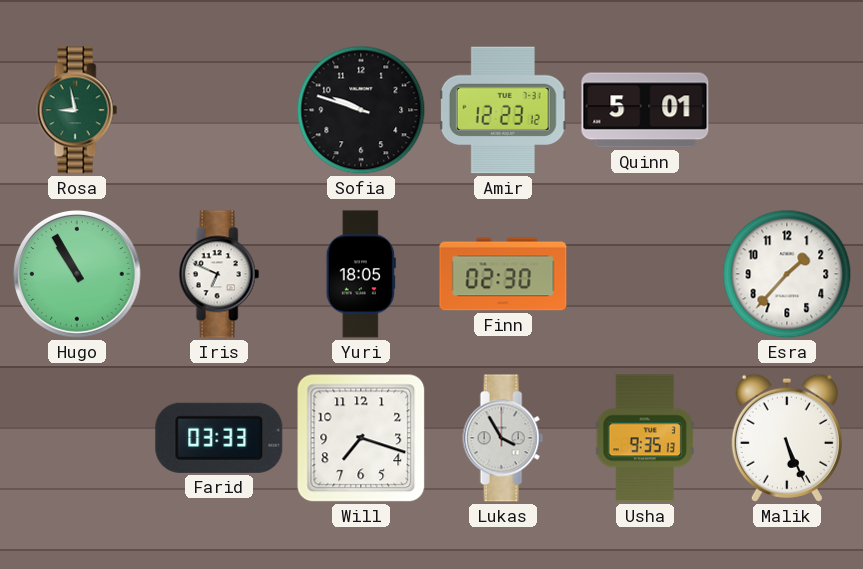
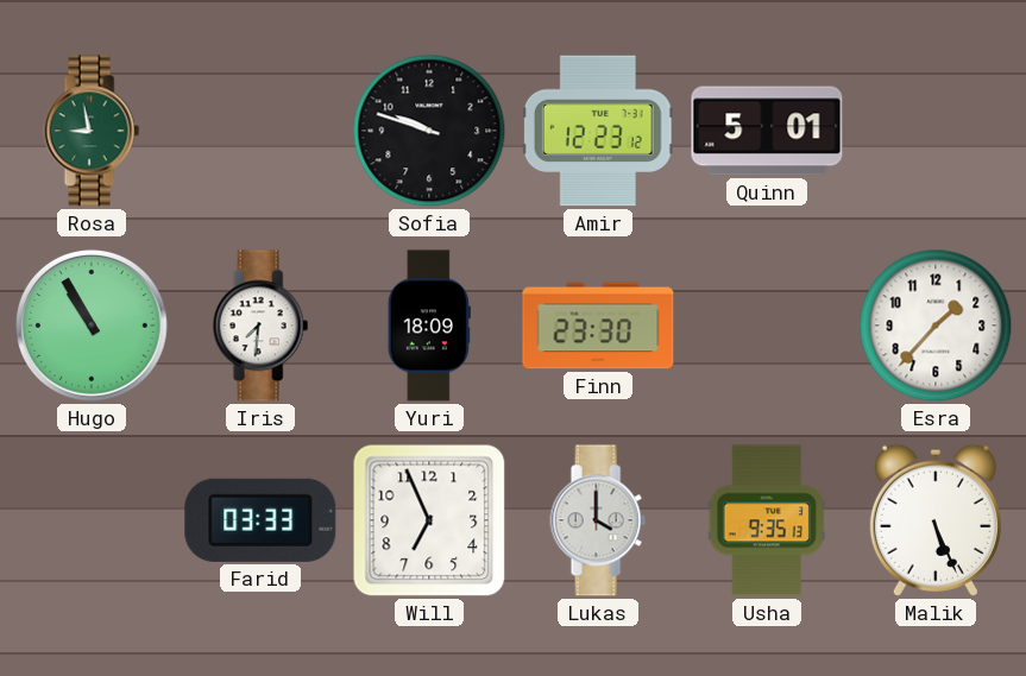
Iris: 6:49 -> 7:31 (260, 326)
Yuri: 18:05 -> 18:09 (429, 326)
Finn: 02:30 -> 23:30 (598, 326)
Will: 7:18 -> 6:56 (429, 520)
Lukas: 3:55 -> 4:00 (598, 520)
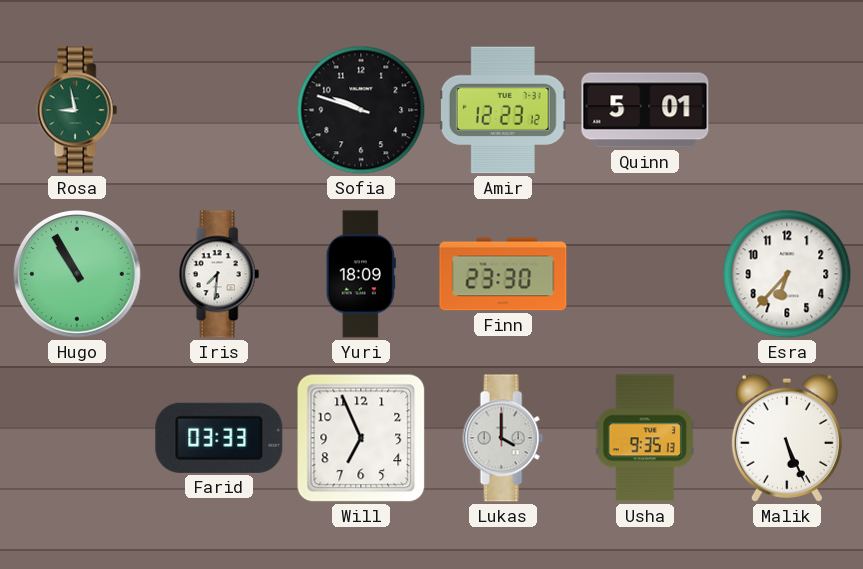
Esra: 1:37 -> 6:37 (787, 274)
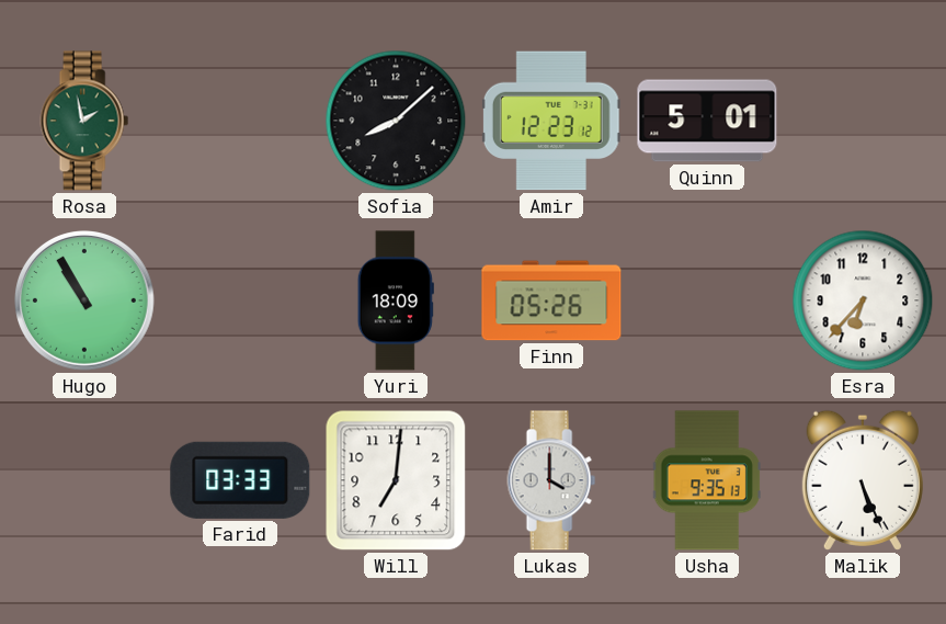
Rosa: 8:58 -> 1:58 (84, 121)
Sofia: 9:48 -> 8:08 (396, 121)
Iris: 7:31 -> none (219, 274)
Finn: 23:30 -> 05:26 (551, 300)
Will: 6:56 -> 7:01 (396, 480)
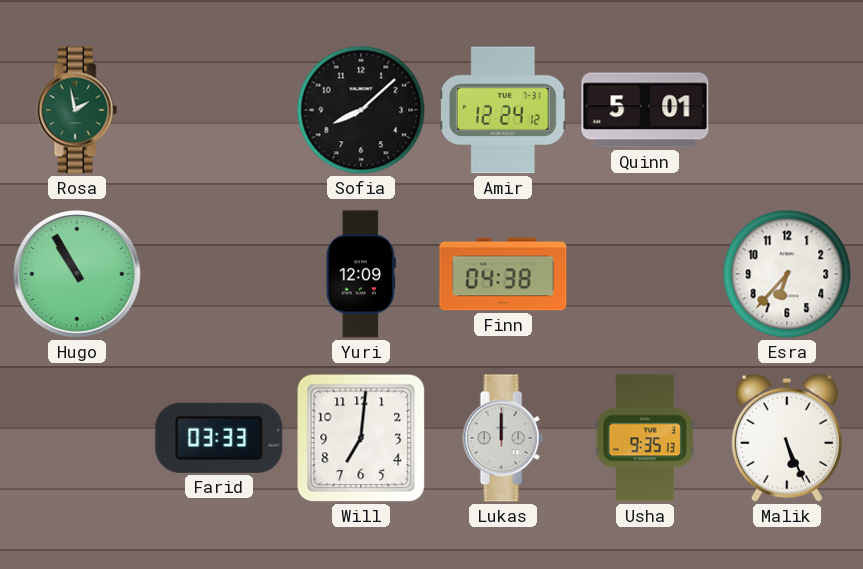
Amir: 12:23 -> 12:24 (503, 110)
Yuri: 18:09 -> 12:09 (361, 274)
Finn: 05:26 -> 04:38 (503, 274)
Lukas: 4:00 -> 12:00 (503, 438)
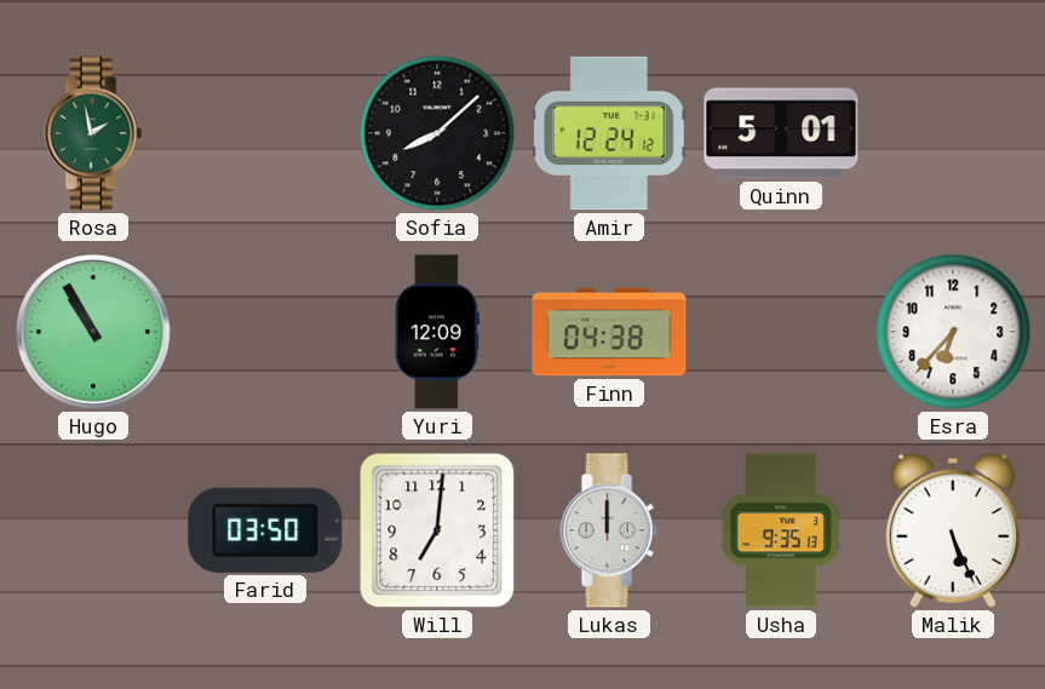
Farid: 03:33 -> 03:50 (265, 530)
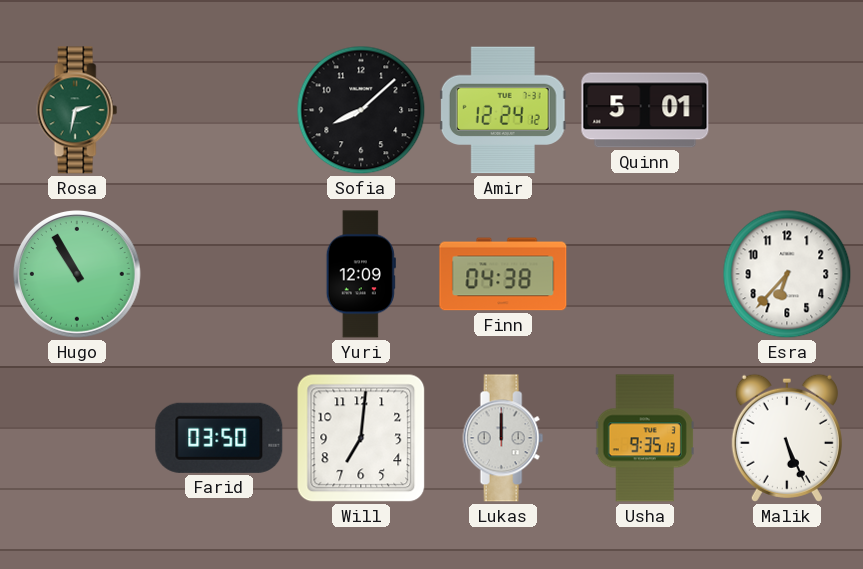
Rosa: 1:58 -> 2:32 (77, 110)
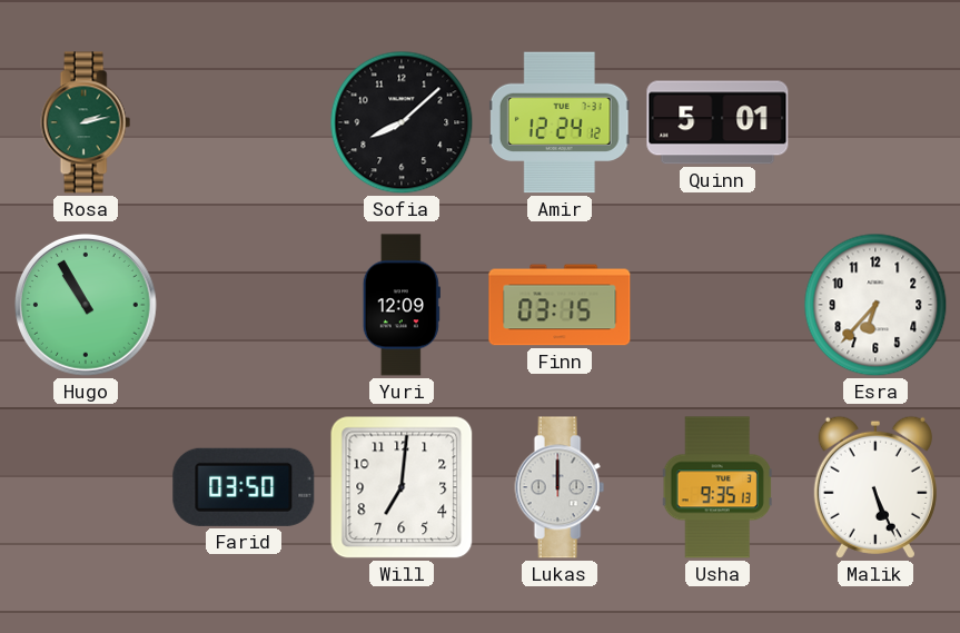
Rosa: 2:32 -> 2:13 (86, 122)
Finn: 04:38 -> 03:15 (560, 305)
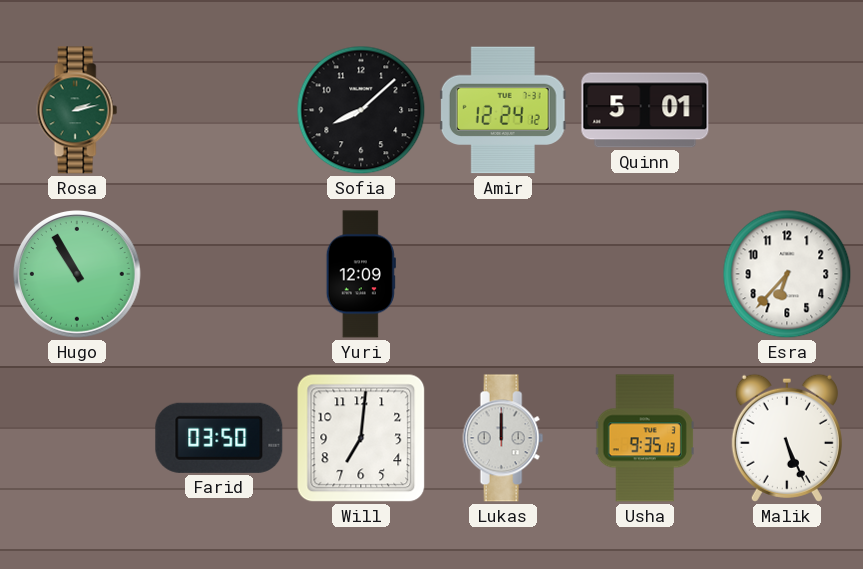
Finn: 03:15 -> none (560, 305)
